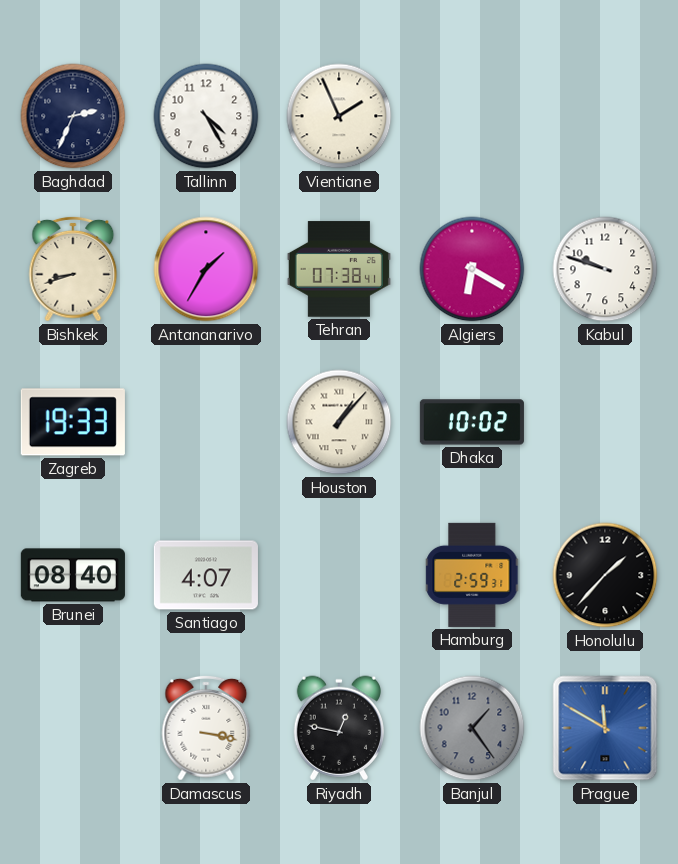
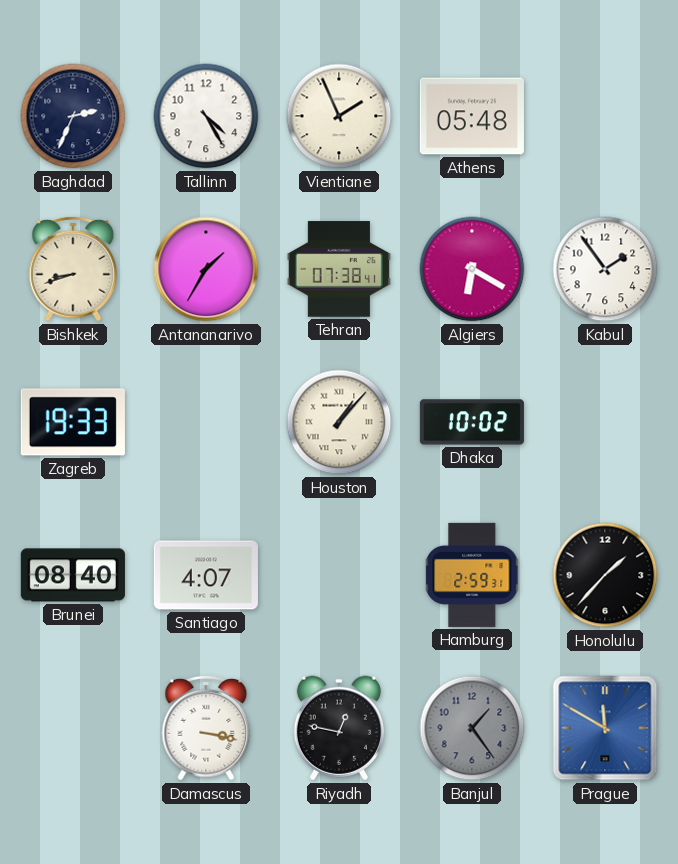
Athens: none -> 05:48 (472, 116)
Kabul: 9:48 -> 1:54 (605, 269)
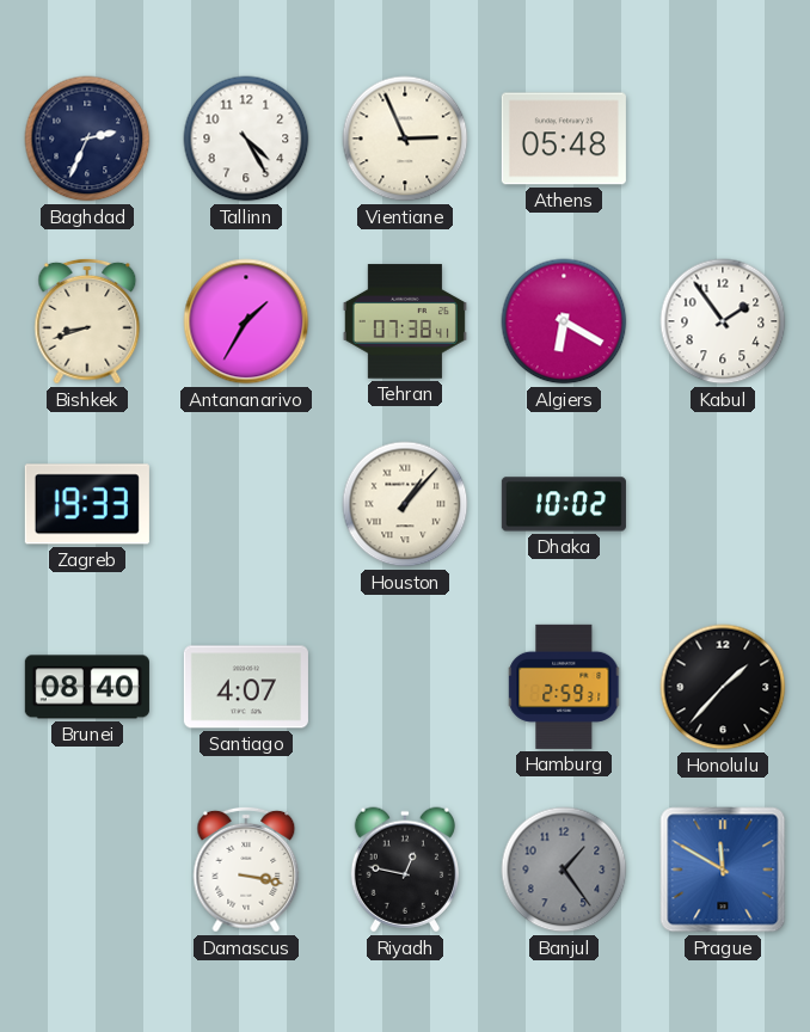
Vientiane: 1:56 -> 2:56 (405, 139)
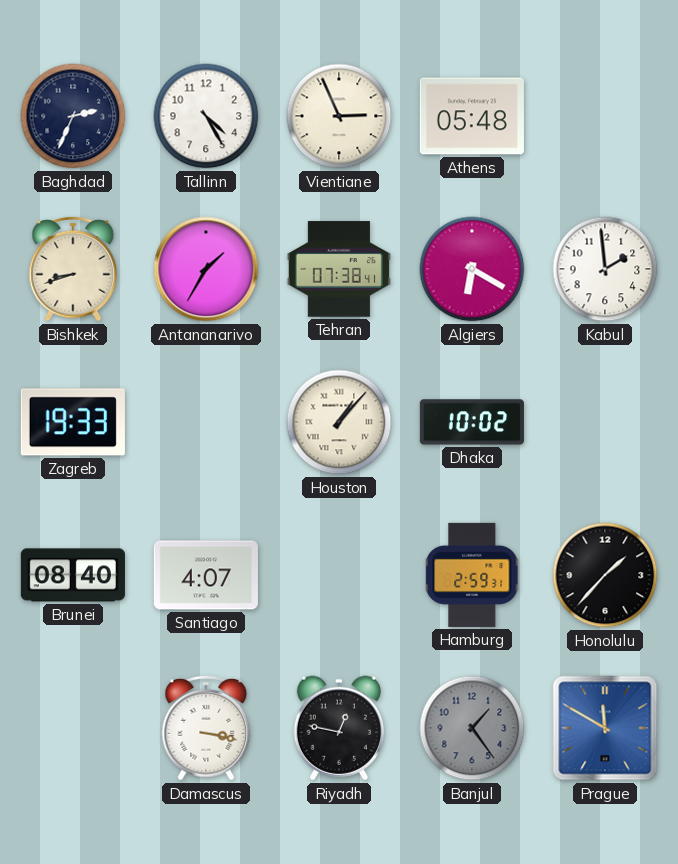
Kabul: 1:54 -> 1:59 (605, 269)
